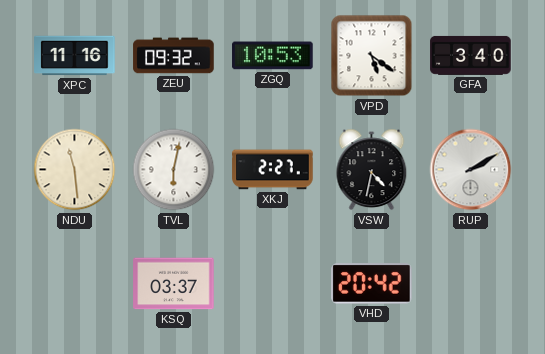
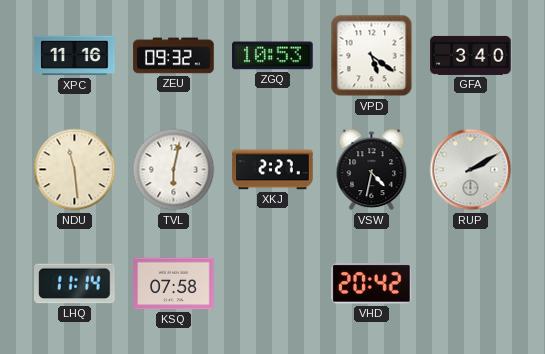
LHQ: none -> 11:14 (75, 284)
KSQ: 03:37 -> 07:58 (174, 284)
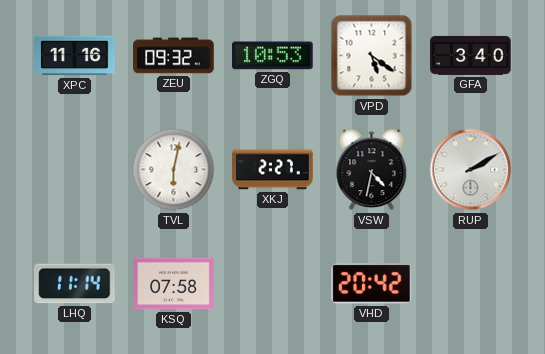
NDU: 11:29 -> none (75, 170)
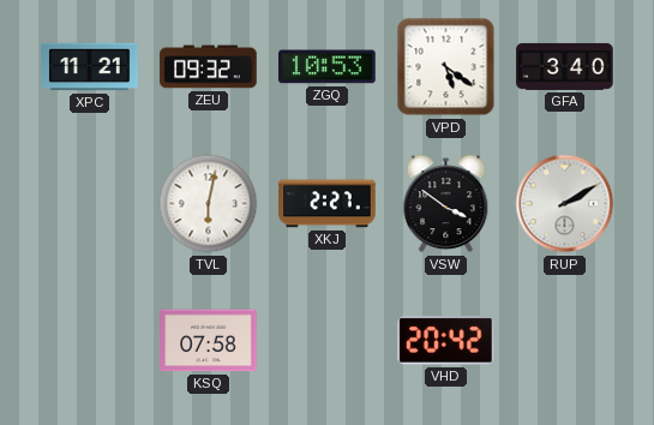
XPC: 11:16 -> 11:21 (90, 67)
VSW: 4:32 -> 3:51 (446, 204)
LHQ: 11:14 -> none (75, 284)
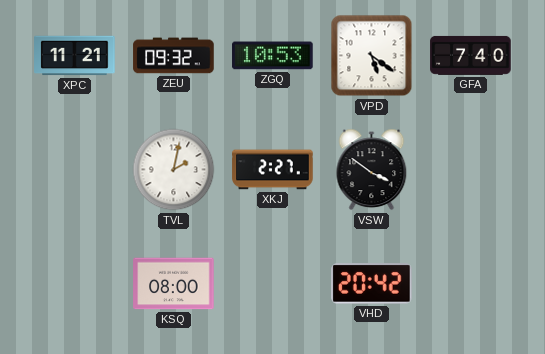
GFA: 3:40 -> 7:40 (471, 55)
TVL: 6:02 -> 2:02 (174, 170)
RUP: 2:10 -> none (565, 204)
KSQ: 07:58 -> 08:00 (174, 284)
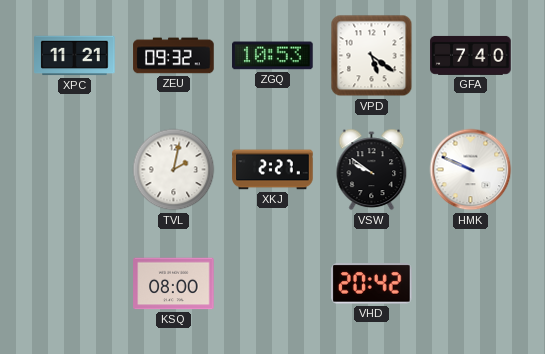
VSW: 3:51 -> 9:51 (372, 170)
HMK: none -> 9:49 (471, 170)
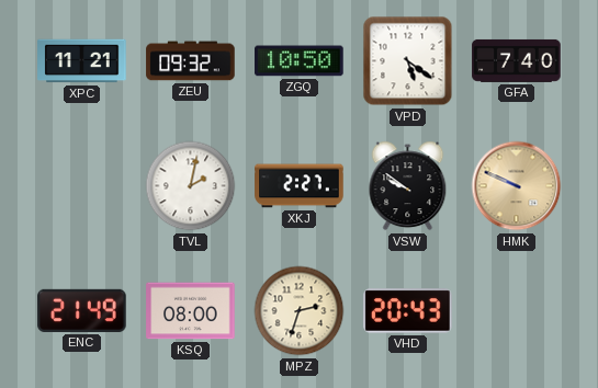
ZGQ: 10:53 -> 10:50 (300, 61)
HMK dial: white -> champagne (517, 186)
ENC: none -> 21:49 (82, 310)
MPZ: none -> 2:33 (300, 311)
VHD: 20:42 -> 20:43 (408, 311)
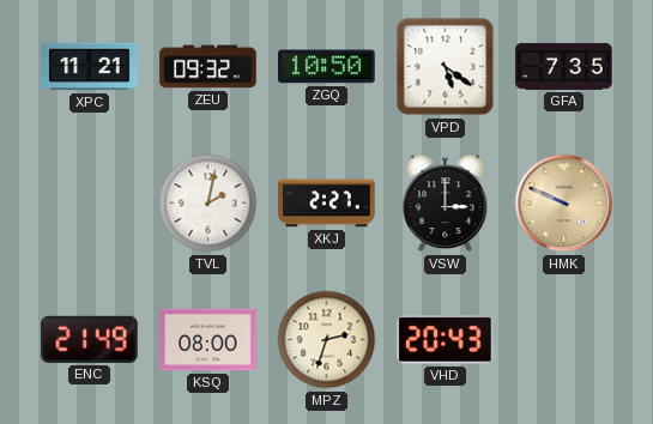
GFA: 7:40 -> 7:35 (564, 66)
VSW: 9:51 -> 3:00 (446, 204)
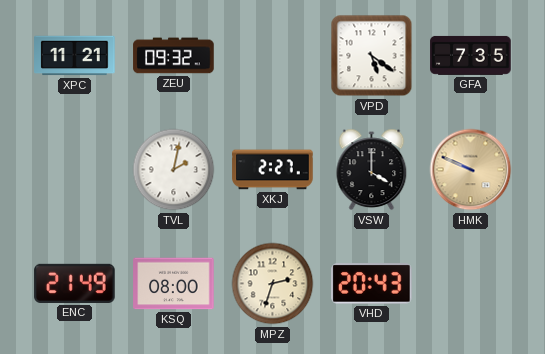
ZGQ: 10:50 -> none (327, 67)
VSW: 3:00 -> 4:00 (372, 170)
